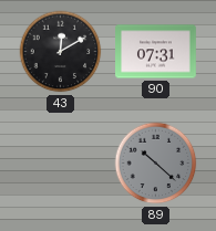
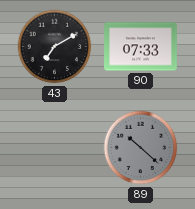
43: 12:10 -> 7:10 (55, 47)
90: 07:31 -> 07:33 (141, 47)
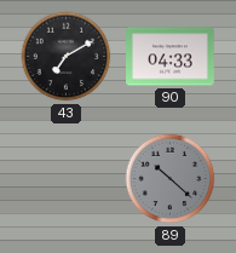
90: 07:33 -> 04:33 (171, 57)
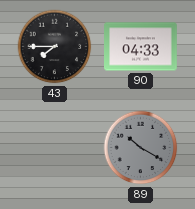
43: 7:10 -> 7:45 (55, 47)
89: 10:22 -> 10:20 (141, 148)
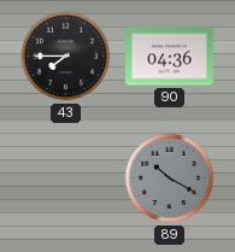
90: 04:33 -> 04:36 (170, 57)
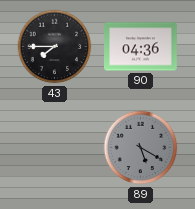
89: 10:20 -> 5:20 (141, 148)
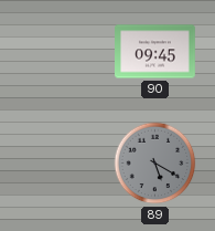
43: 7:45 -> none (55, 47)
90: 04:36 -> 09:45 (155, 52)
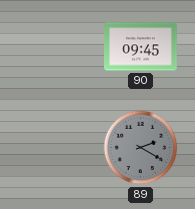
89: 5:20 -> 2:20 (141, 148)
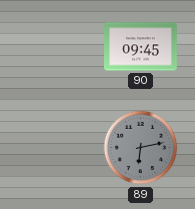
89: 2:20 -> 6:13 (141, 148)
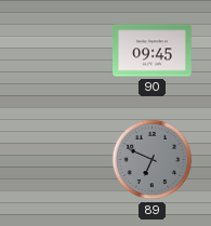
89: 6:13 -> 6:49 (153, 160)
